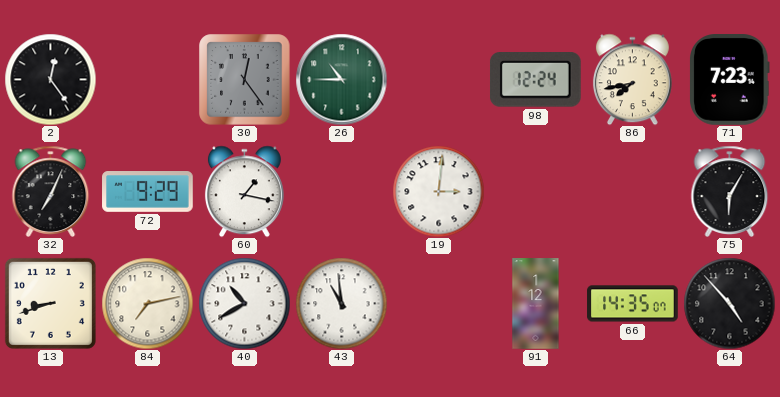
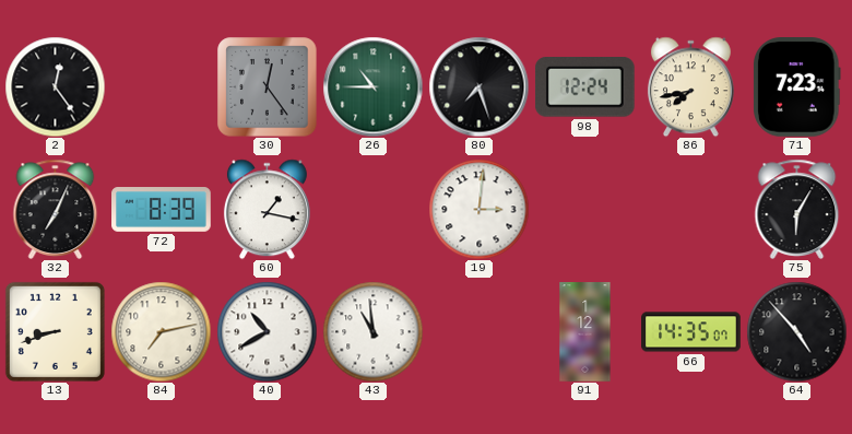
80: none -> 7:27 (478, 86)
72: 9:29 -> 8:39 (162, 210)
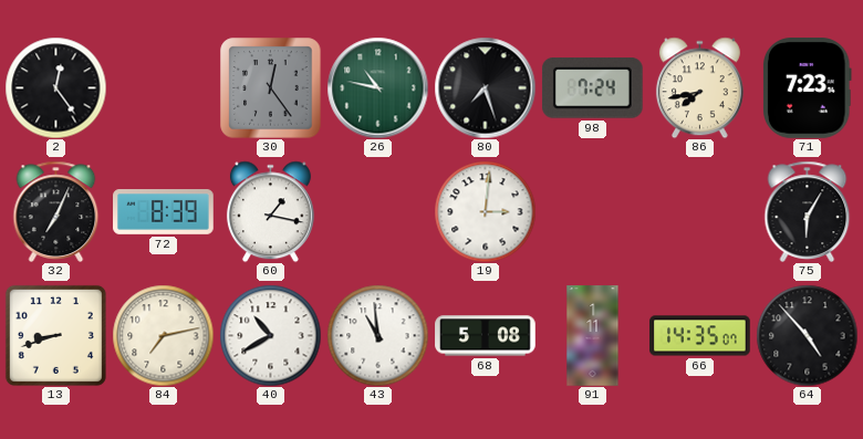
26: 10:45 -> 10:47 (377, 87)
98: 12:24 -> 7:24 (592, 88)
68: none -> 5:08 (486, 336)
91: 1:12 -> 1:11 (593, 336)
